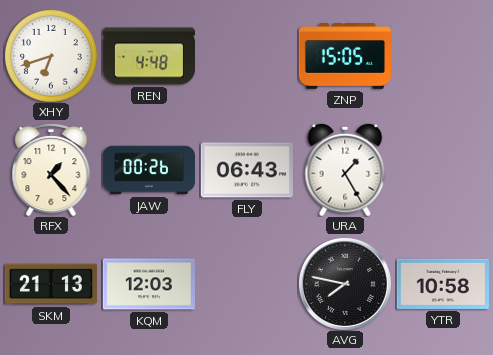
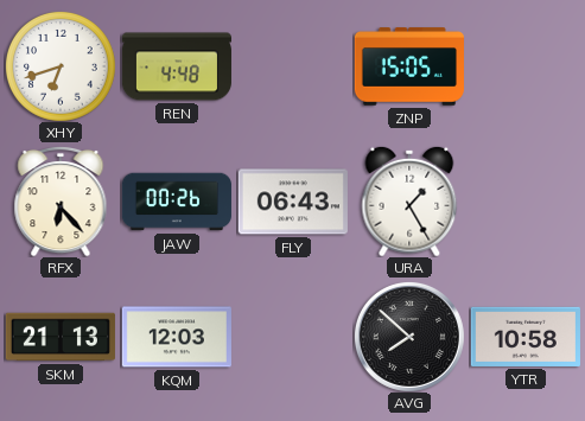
RFX: 1:23 -> 6:23 (61, 202)
AVG: 7:47 -> 7:52 (409, 337)
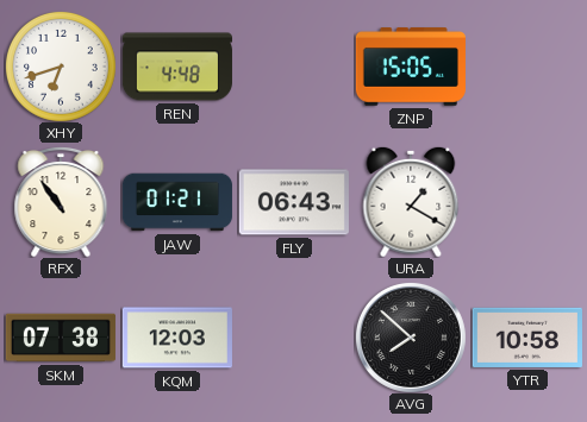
RFX: 6:23 -> 10:54 (61, 202)
JAW: 00:26 -> 01:21 (177, 202)
URA: 1:25 -> 1:20 (411, 202)
SKM: 21:13 -> 07:38 (61, 338)
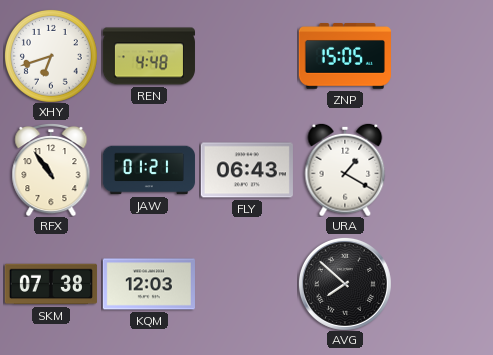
YTR: 10:58 -> none (527, 338)
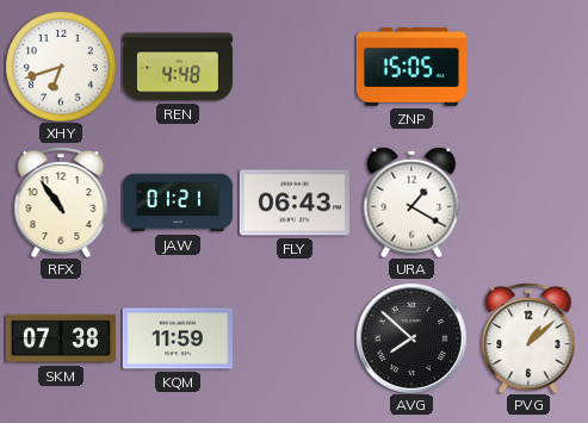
KQM: 12:03 -> 11:59 (178, 338)
PVG: none -> 1:08 (528, 338)
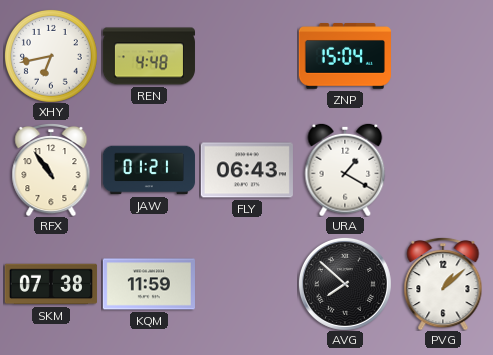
XHY: 6:42 -> 6:43 (51, 56)
ZNP: 15:05 -> 15:04 (345, 56)
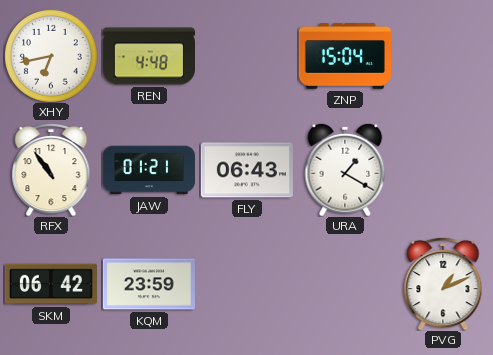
SKM: 07:38 -> 06:42 (51, 284)
KQM: 11:59 -> 23:59 (149, 284)
AVG: 7:52 -> none (345, 284)
PVG: 1:08 -> 1:11 (443, 284)
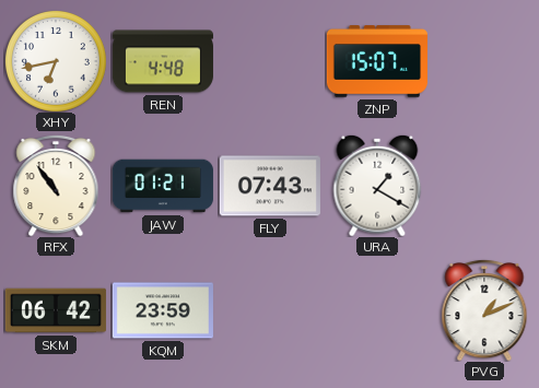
ZNP: 15:04 -> 15:07 (377, 61)
FLY: 06:43 -> 07:43 (270, 186)
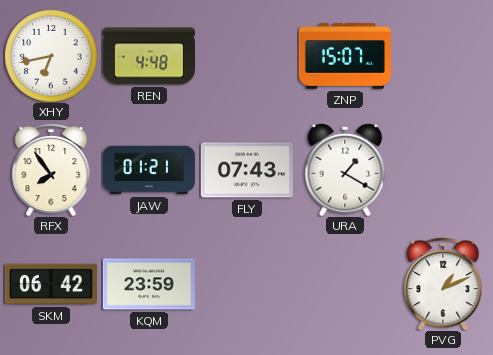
RFX: 10:54 -> 7:54 (51, 170)
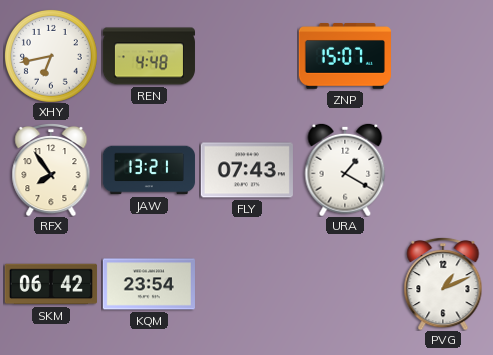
JAW: 01:21 -> 13:21 (149, 170)
KQM: 23:59 -> 23:54 (149, 284)
